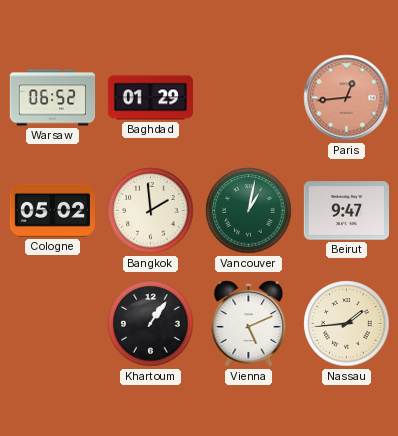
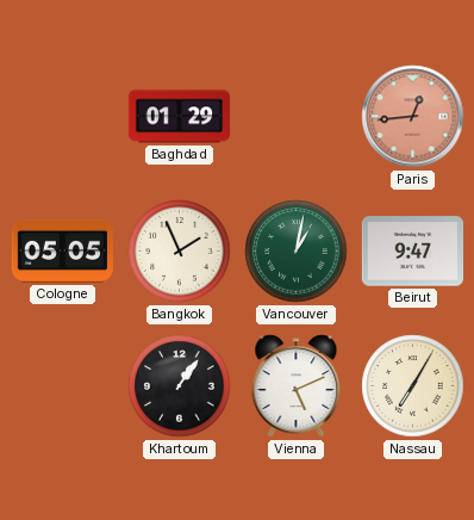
Warsaw: 06:52 -> none (53, 98)
Cologne: 05:02 -> 05:05 (62, 250)
Bangkok: 1:59 -> 1:56 (180, 252)
Nassau: 1:44 -> 7:05 (413, 386)
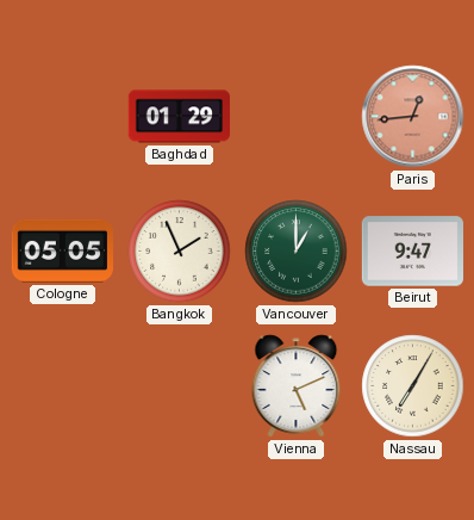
Vancouver: 1:02 -> 1:00 (297, 252)
Khartoum: 1:06 -> none (180, 386)
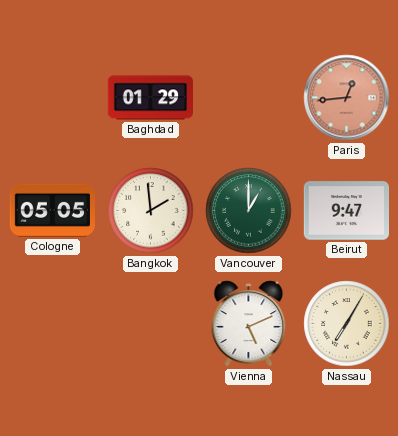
Bangkok: 1:56 -> 1:59 (151, 211)
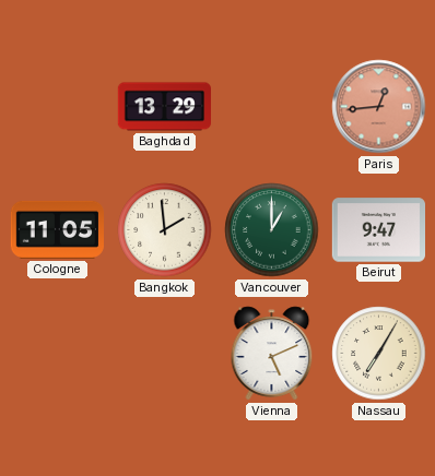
Baghdad: 01:29 -> 13:29 (165, 107)
Cologne: 05:05 -> 11:05 (57, 229)
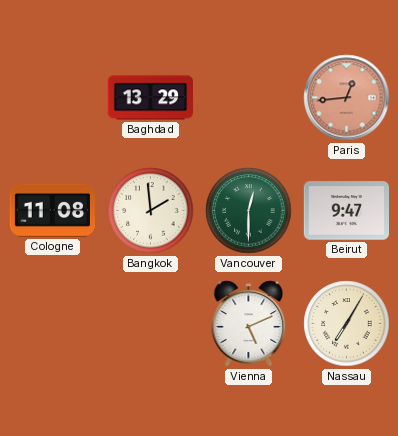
Cologne: 11:05 -> 11:08 (52, 210)
Vancouver: 1:00 -> 12:30 (249, 211)
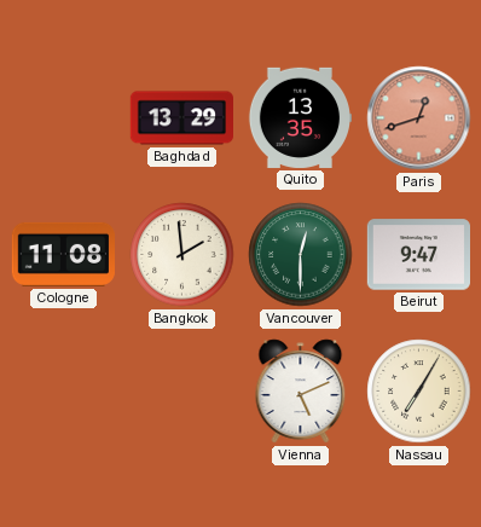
Quito: none -> 13:35 (299, 117)
Paris: 12:44 -> 12:42 (419, 118)
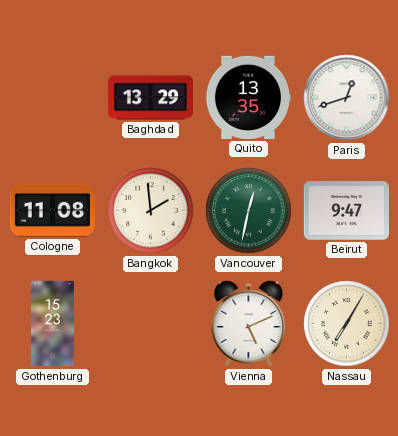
Paris dial: salmon -> white (347, 98)
Vancouver: 12:30 -> 12:32 (249, 211)
Gothenburg: none -> 15:23 (53, 324)
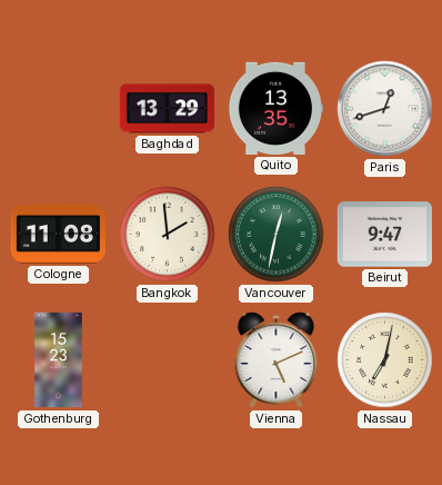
Nassau: 7:05 -> 7:02 (385, 360)
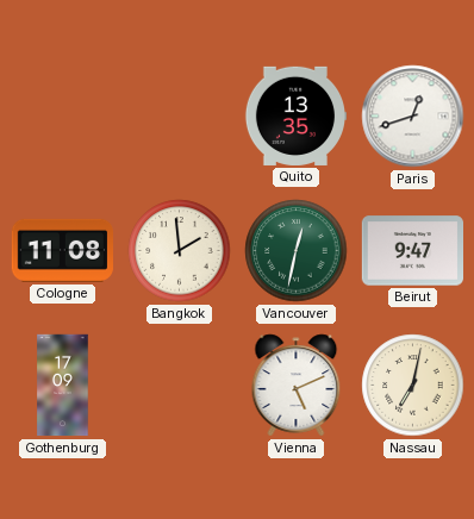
Baghdad: 13:29 -> none (168, 109)
Gothenburg: 15:23 -> 17:09 (63, 386)
